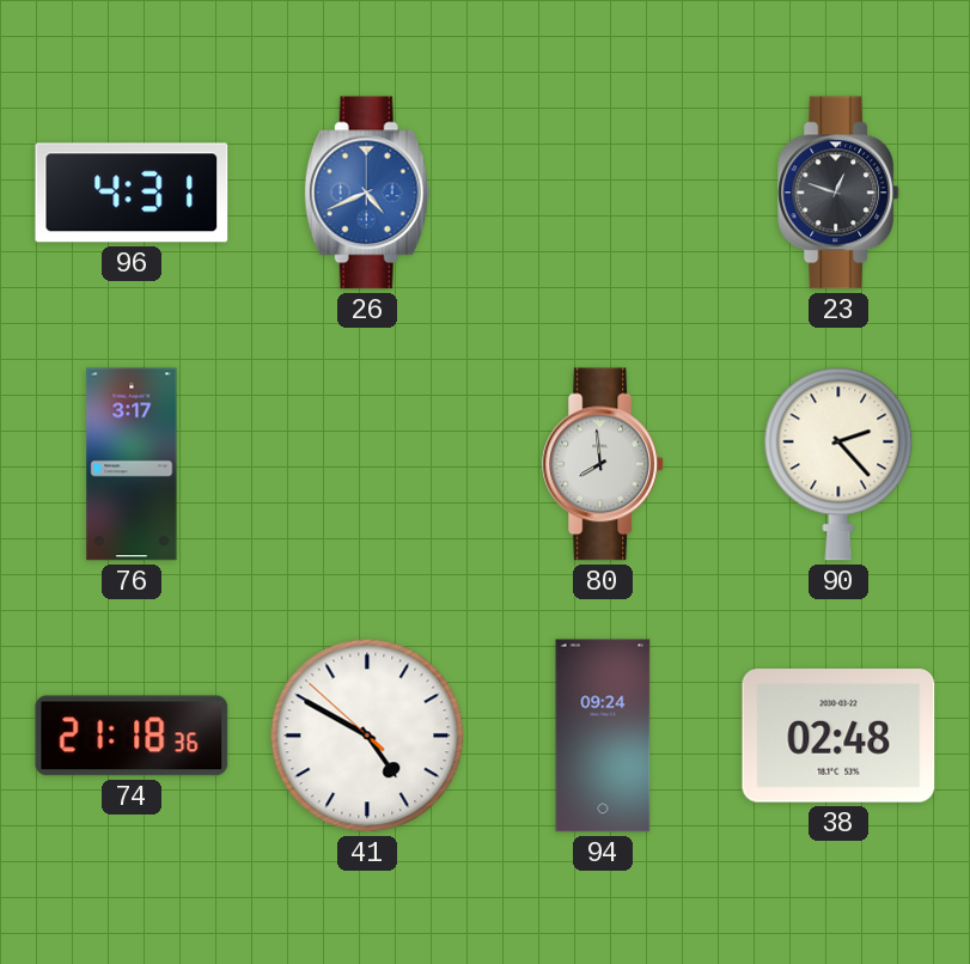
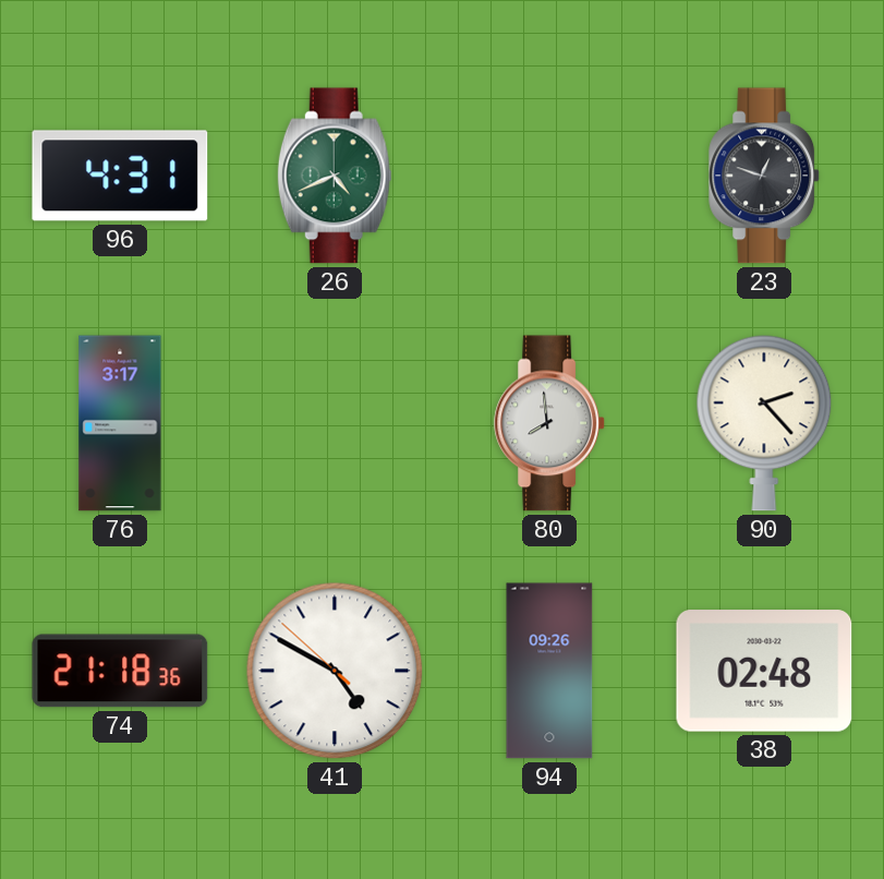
26 dial: blue -> green (335, 176)
94: 09:24 -> 09:26 (549, 671)
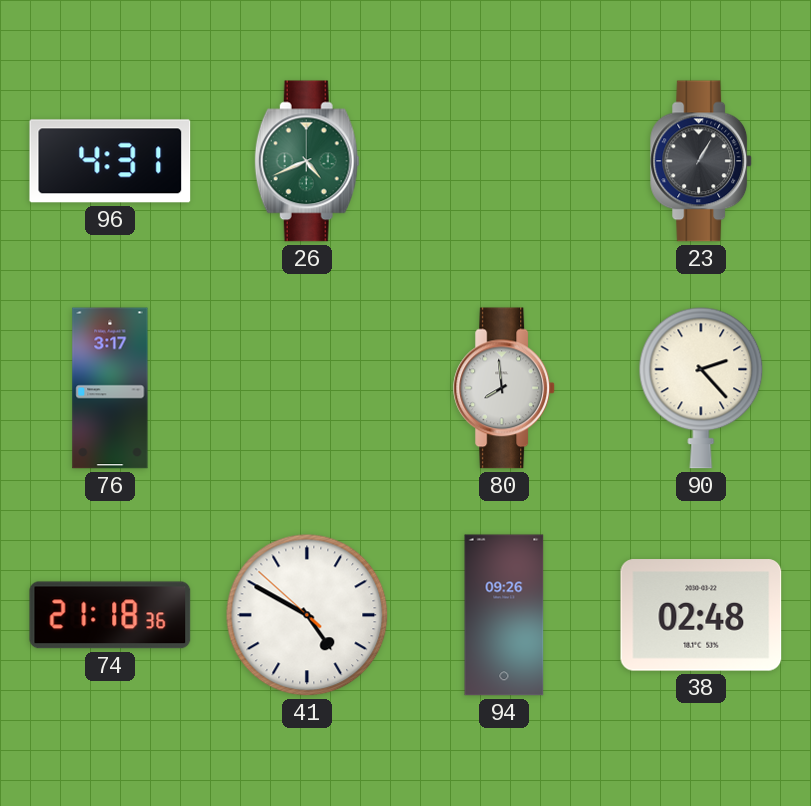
23: 12:48 -> 1:05 (702, 161)
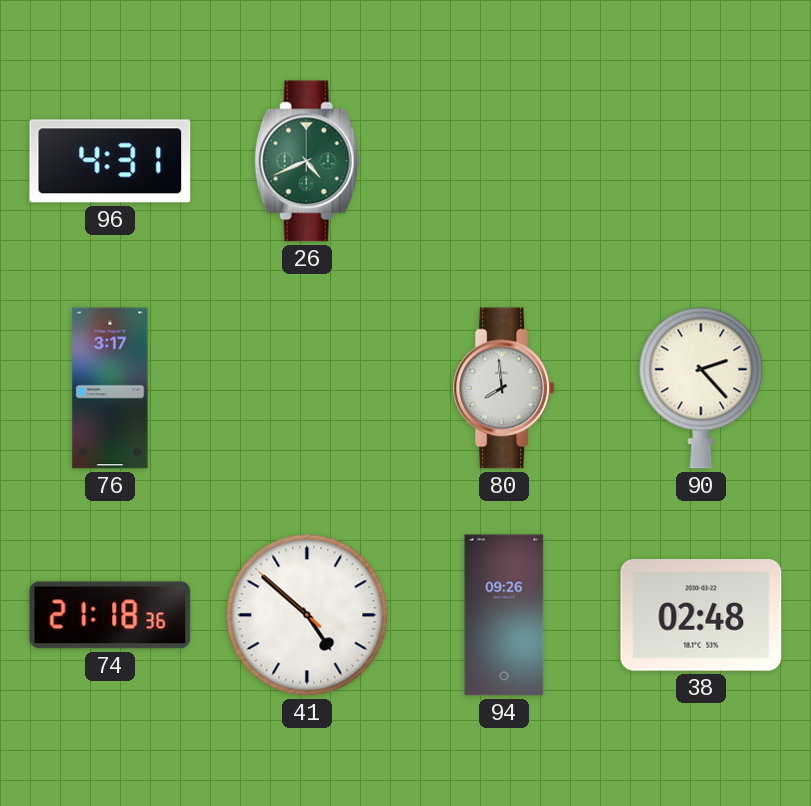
23: 1:05 -> none (702, 161)
41: 4:49 -> 4:51 (307, 615)
